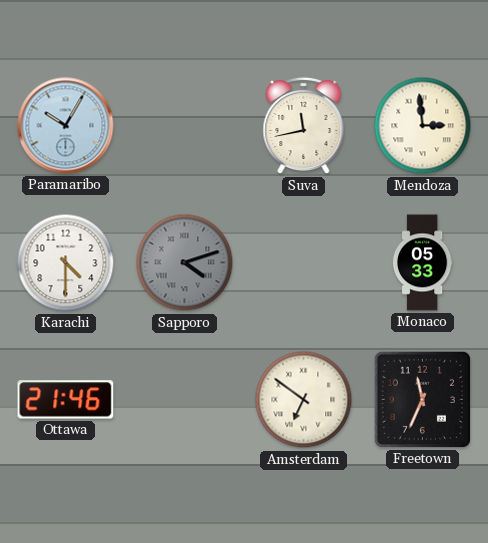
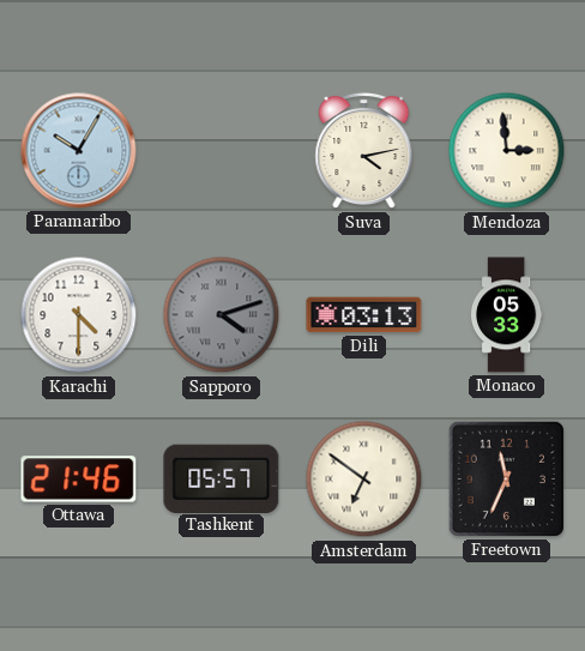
Suva: 11:43 -> 4:13 (364, 151)
Dili: none -> 03:13 (364, 315)
Tashkent: none -> 05:57 (222, 478)
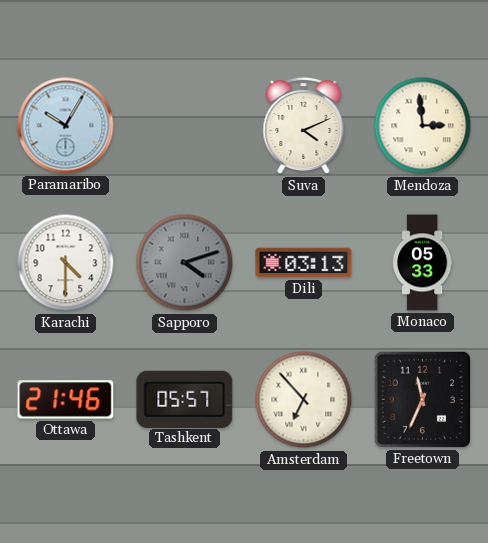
Suva: 4:13 -> 4:11 (304, 126)
Amsterdam: 6:51 -> 6:53 (304, 400)
